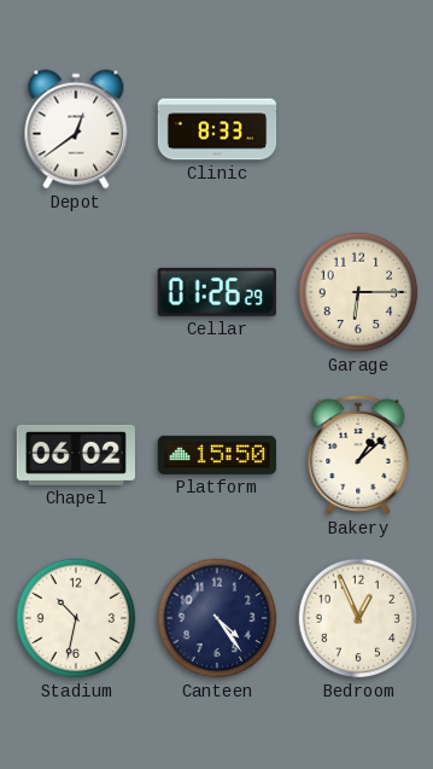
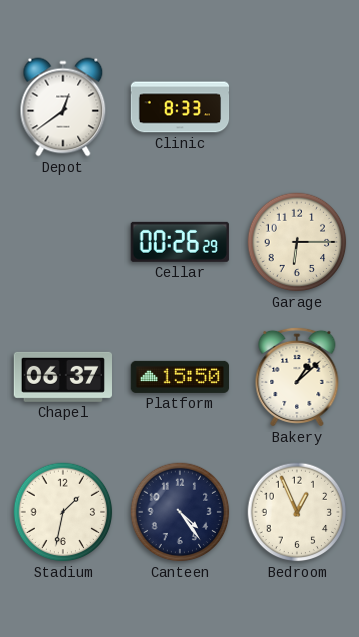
Cellar: 01:26 -> 00:26 (180, 242)
Chapel: 06:02 -> 06:37 (62, 377)
Stadium: 10:32 -> 1:32 (63, 512)
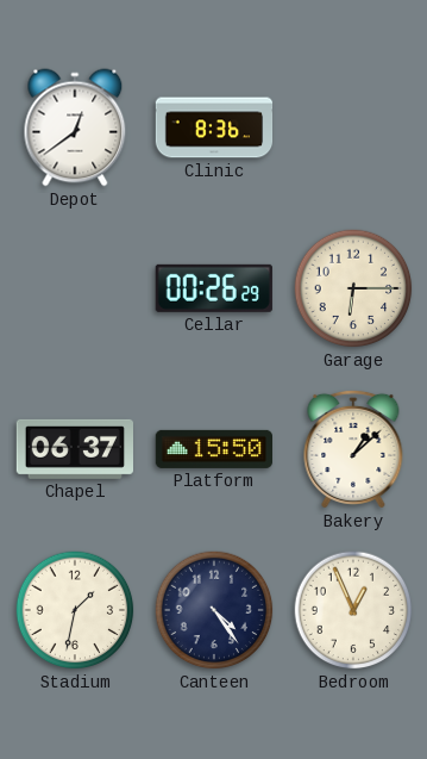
Clinic: 8:33 -> 8:36 (214, 127)
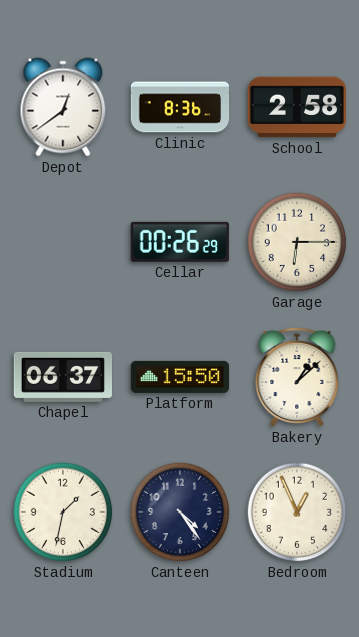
School: none -> 2:58 (296, 107)
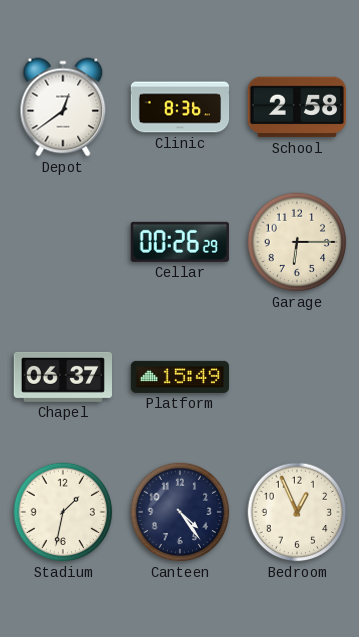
Platform: 15:50 -> 15:49 (179, 377)
Bakery: 1:08 -> none (297, 377)
